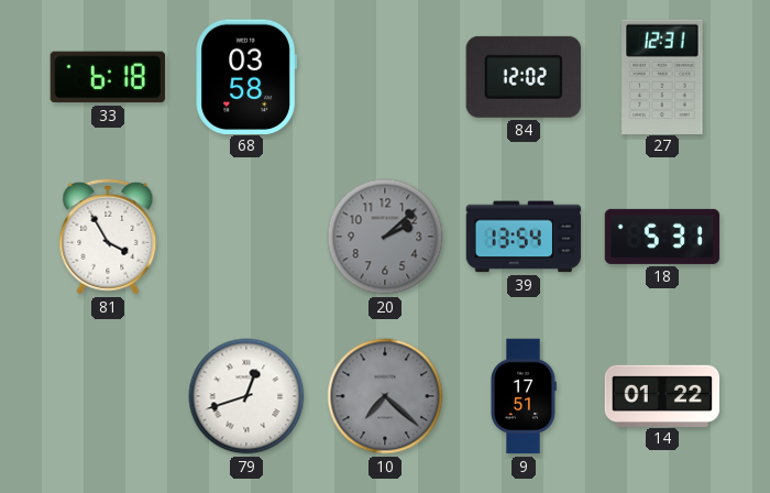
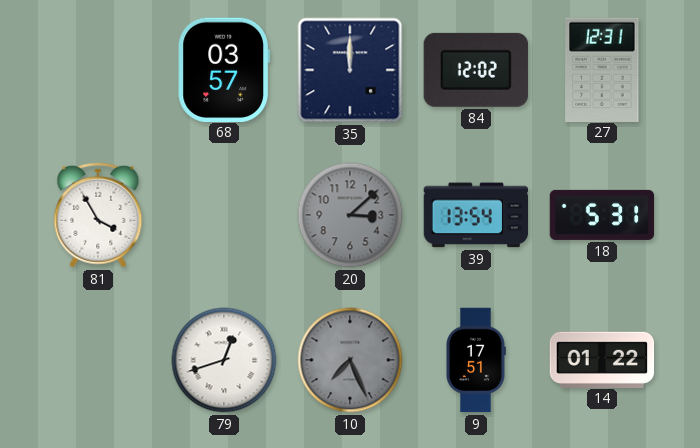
33: 6:18 -> none (108, 77)
68: 03:58 -> 03:57 (223, 69)
35: none -> 12:00 (350, 70)
20: 2:08 -> 3:08 (350, 215)
10: 7:22 -> 7:26 (350, 360)
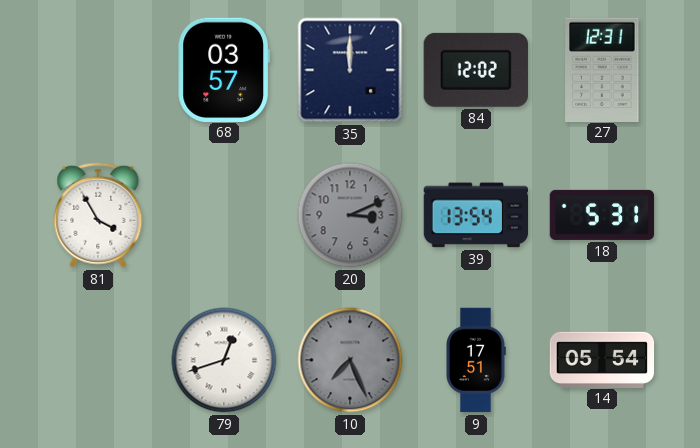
20: 3:08 -> 3:11 (350, 215)
14: 01:22 -> 05:54 (602, 359)
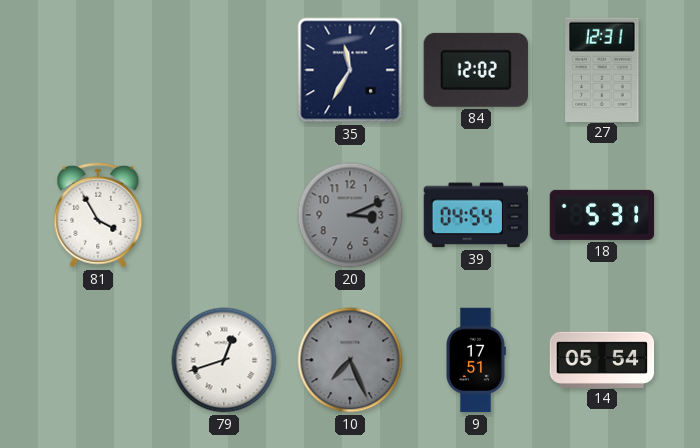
68: 03:57 -> none (223, 69)
35: 12:00 -> 11:35 (350, 70)
39: 13:54 -> 04:54 (476, 215)
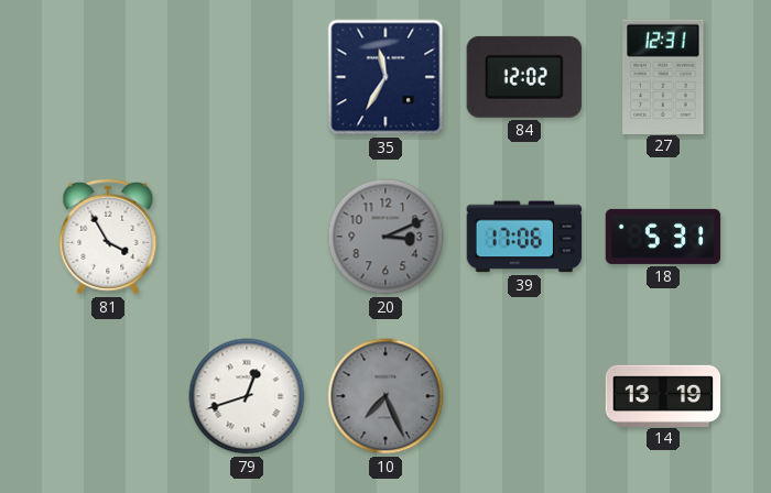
39: 04:54 -> 17:06 (524, 237)
9: 17:51 -> none (476, 360)
14: 05:54 -> 13:19 (663, 395)
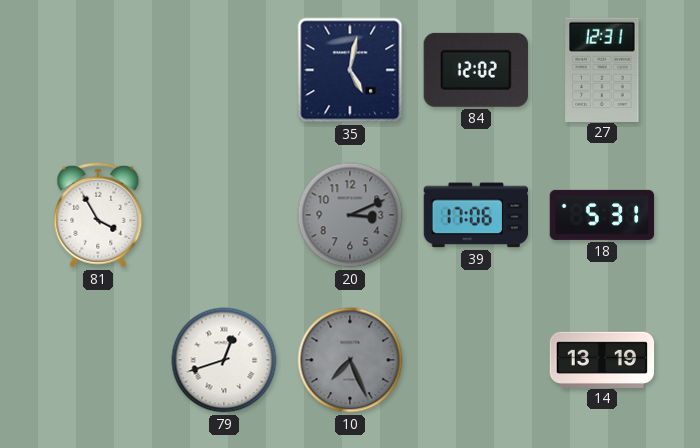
35: 11:35 -> 5:02 (350, 70)
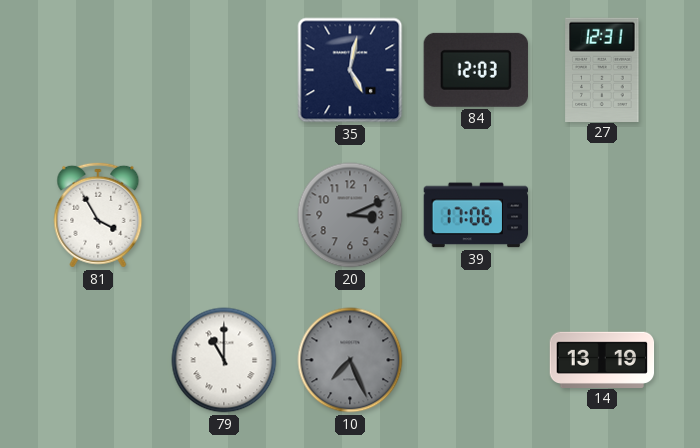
84: 12:02 -> 12:03 (476, 70)
18: 5:31 -> none (602, 215)
79: 12:42 -> 11:00 (224, 360)
